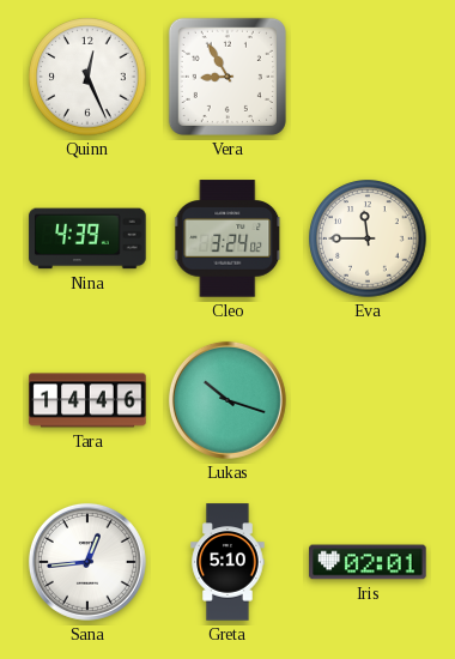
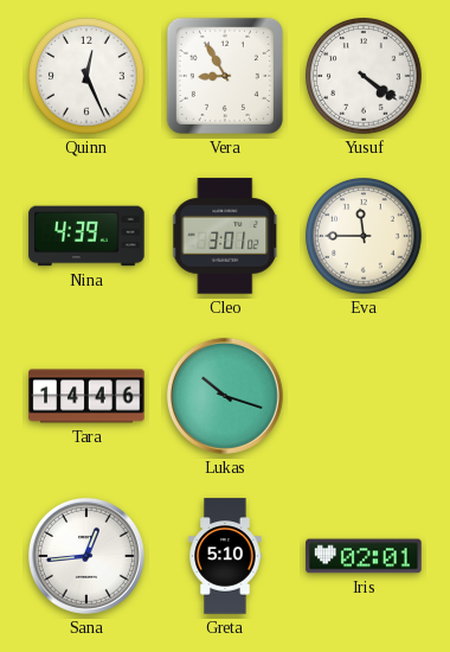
Yusuf: none -> 4:21 (364, 76)
Cleo: 3:24 -> 3:01 (226, 236)
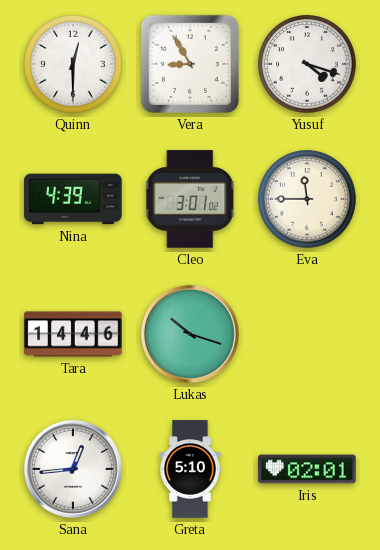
Quinn: 12:26 -> 12:30 (73, 64)
Yusuf: 4:21 -> 4:18 (307, 64)
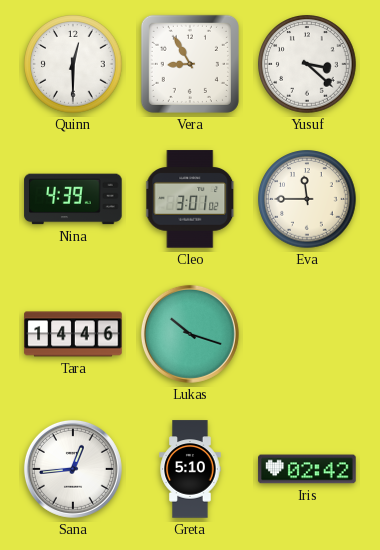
Yusuf: 4:18 -> 3:22 (307, 64)
Iris: 02:01 -> 02:42 (307, 469)
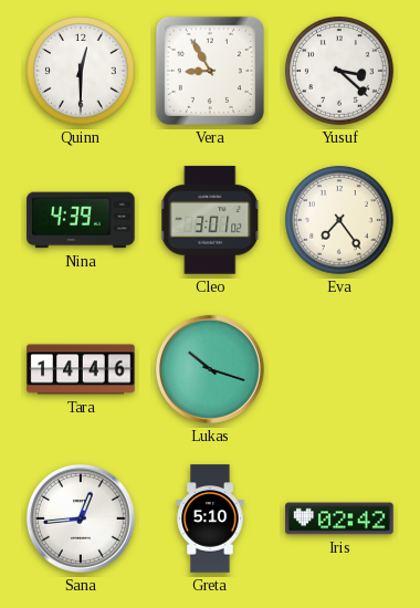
Eva: 11:45 -> 7:24 (339, 220)
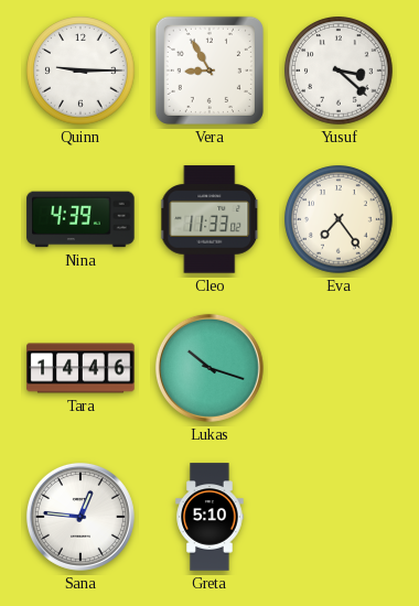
Quinn: 12:30 -> 9:15 (80, 71)
Cleo: 3:01 -> 11:33 (211, 219)
Sana: 12:44 -> 12:46 (80, 517)
Iris: 02:42 -> none (339, 518)
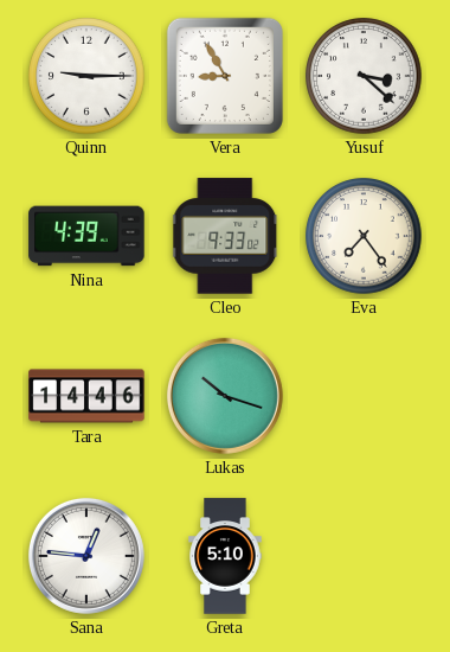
Cleo: 11:33 -> 9:33 (226, 236)
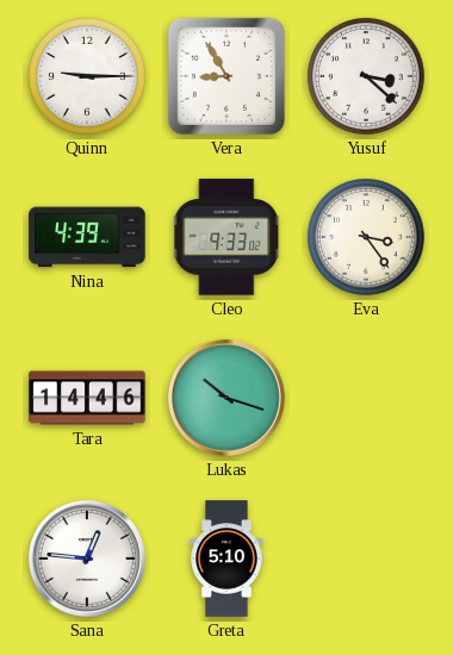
Eva: 7:24 -> 3:24 (366, 237)
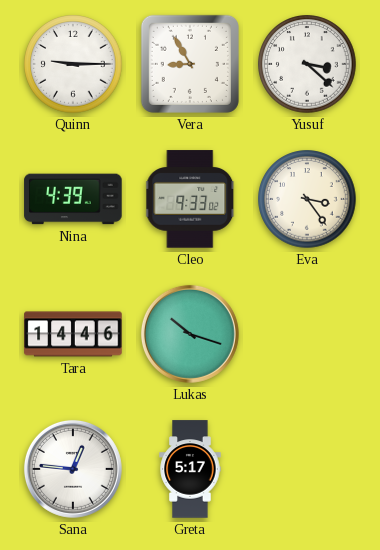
Greta: 5:10 -> 5:17 (190, 469)
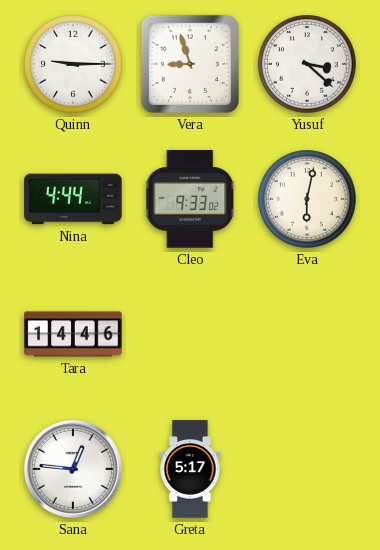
Vera: 8:55 -> 8:57 (190, 64)
Nina: 4:39 -> 4:44 (73, 199)
Eva: 3:24 -> 6:02 (307, 199)
Lukas: 10:18 -> none (190, 334)
